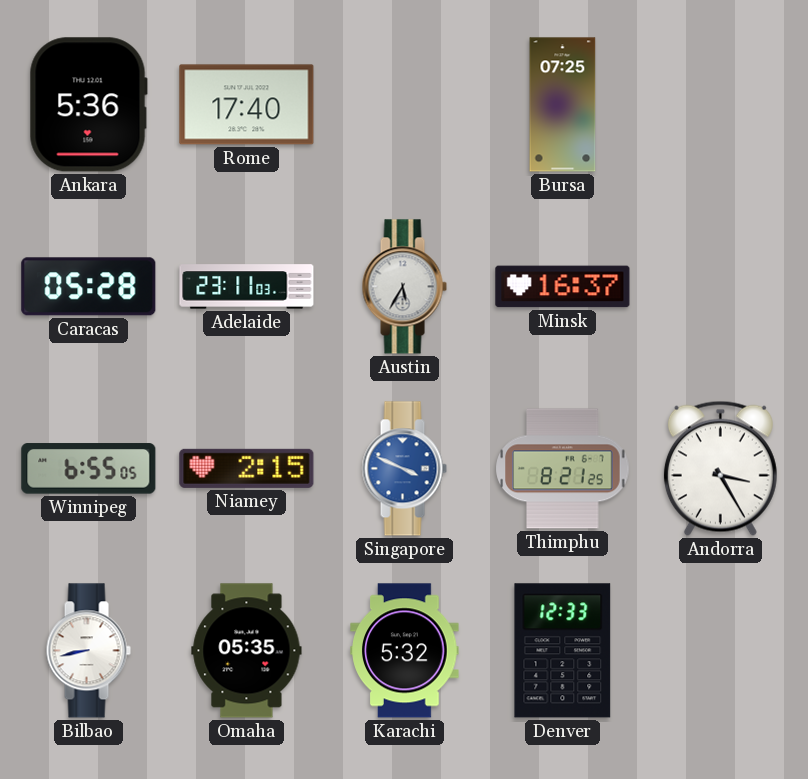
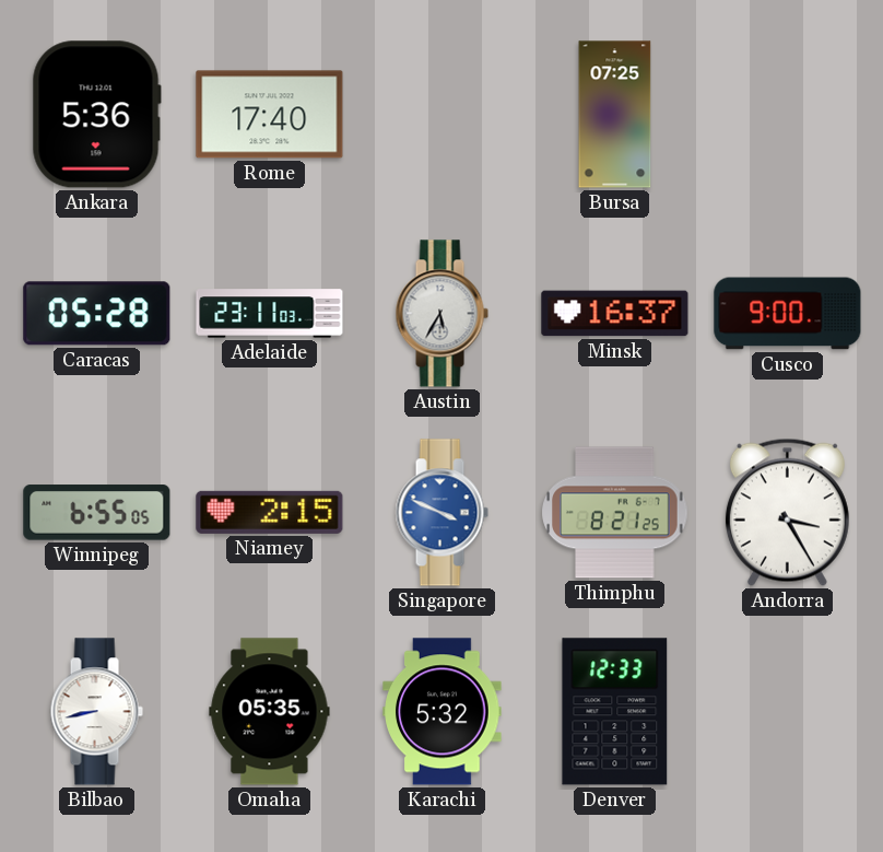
Cusco: none -> 9:00 (788, 314)
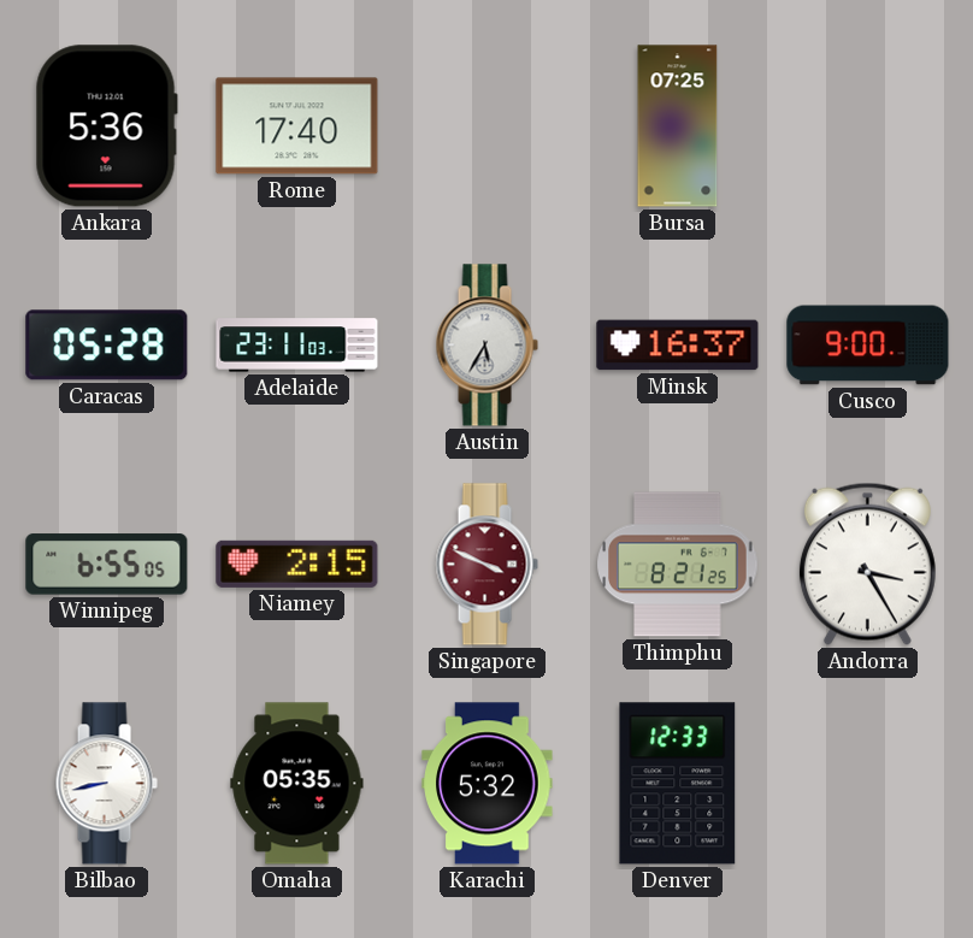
Singapore dial: blue -> burgundy (486, 565)
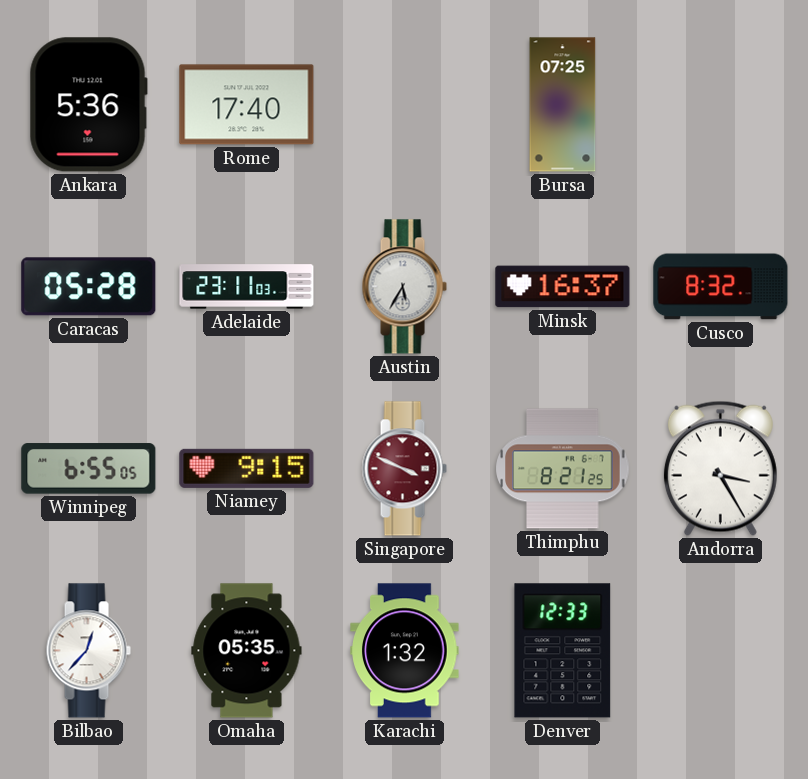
Cusco: 9:00 -> 8:32 (721, 287)
Niamey: 2:15 -> 9:15 (247, 468)
Bilbao: 8:43 -> 12:37 (88, 651)
Karachi: 5:32 -> 1:32 (405, 651)
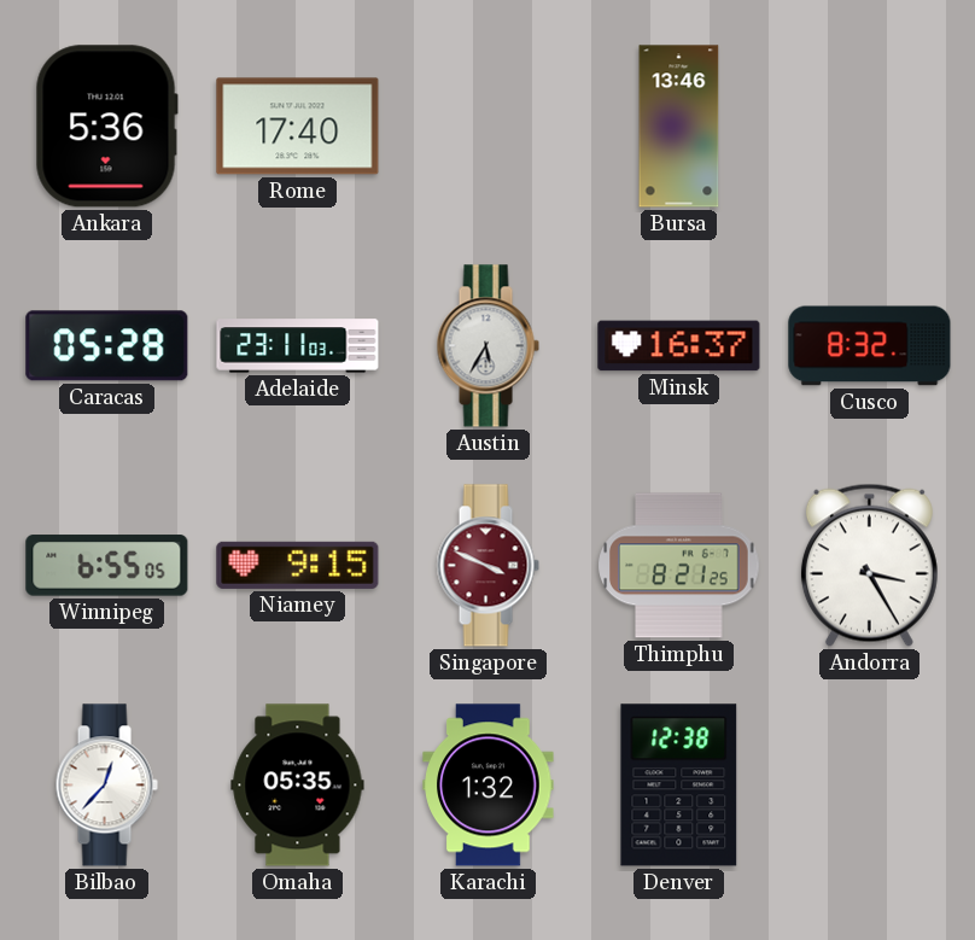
Bursa: 07:25 -> 13:46 (679, 127)
Denver: 12:33 -> 12:38 (679, 786)
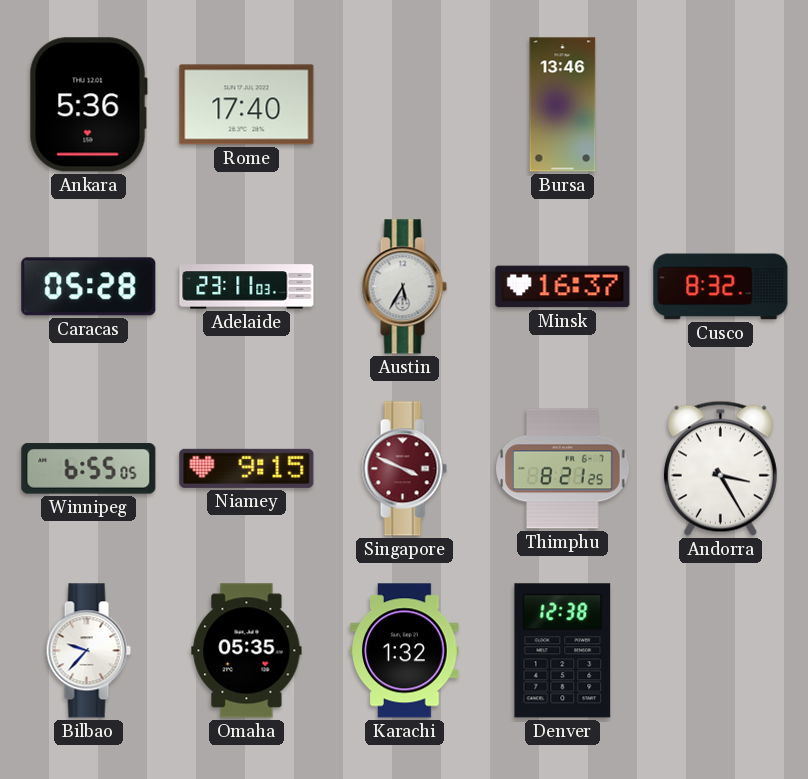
Bilbao: 12:37 -> 9:37 (88, 651)
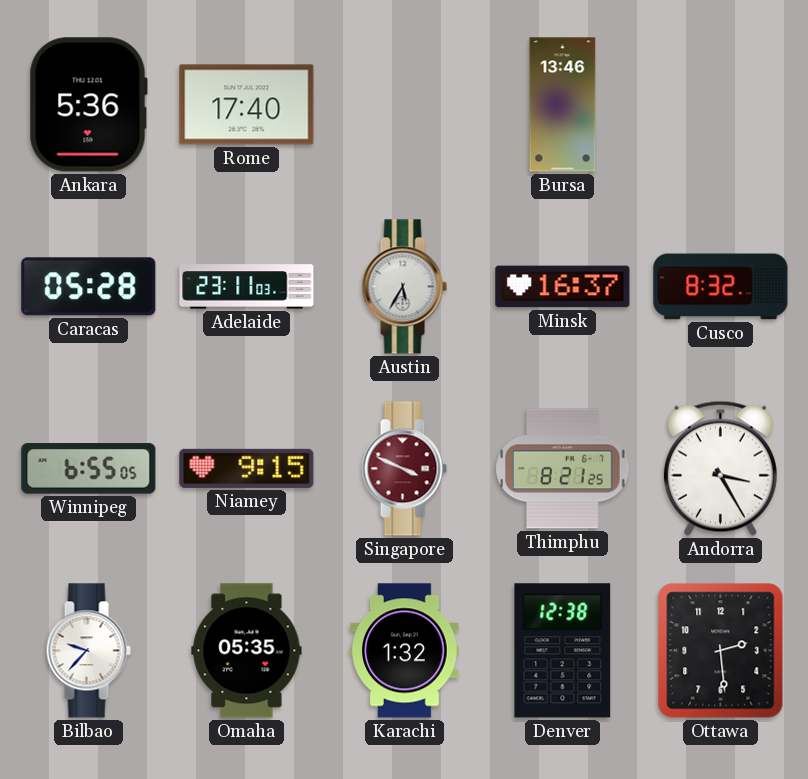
Ottawa: none -> 2:29 (721, 651)
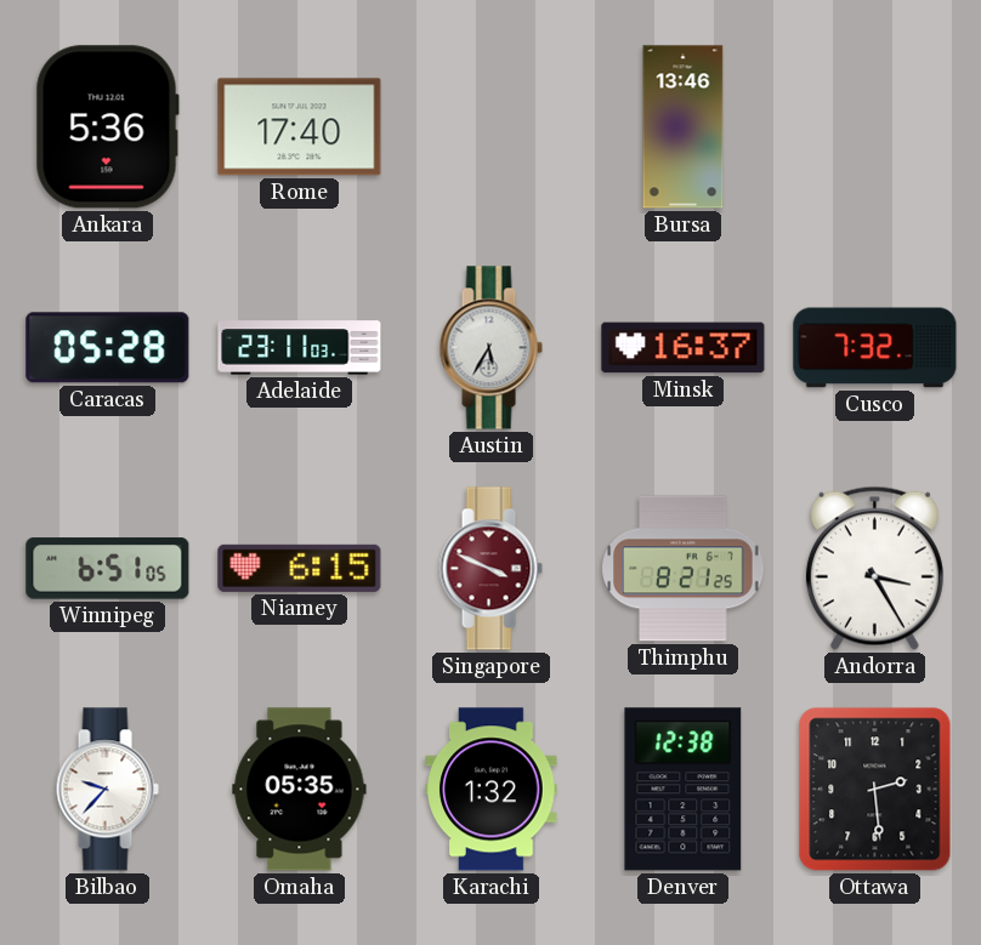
Cusco: 8:32 -> 7:32 (875, 348)
Winnipeg: 6:55 -> 6:51 (108, 569)
Niamey: 9:15 -> 6:15 (300, 568)
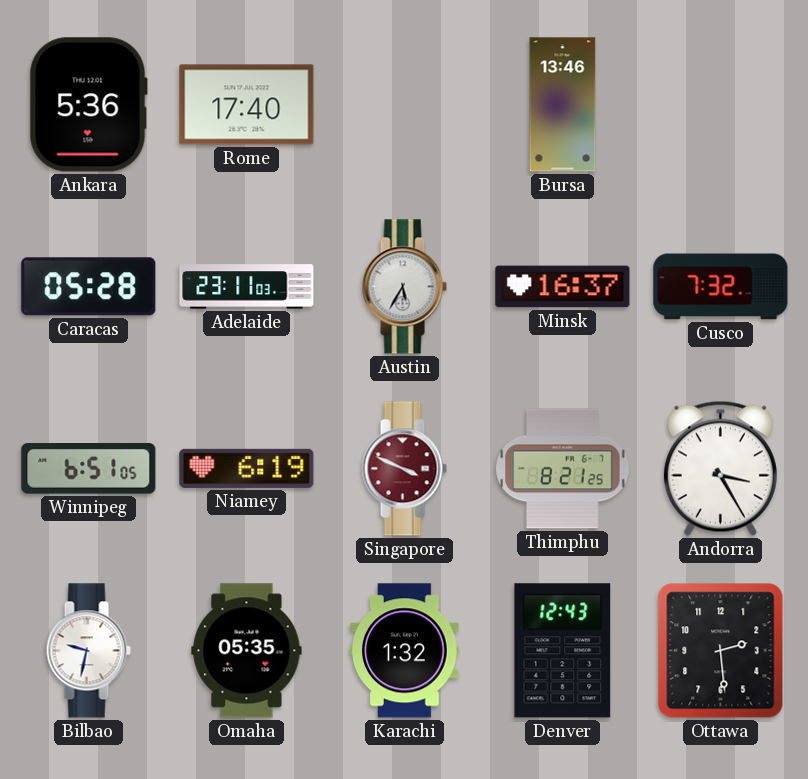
Niamey: 6:15 -> 6:19 (247, 468)
Bilbao: 9:37 -> 9:32 (88, 651)
Denver: 12:38 -> 12:43 (563, 651)
